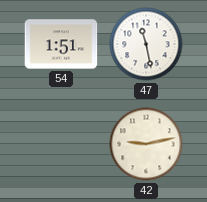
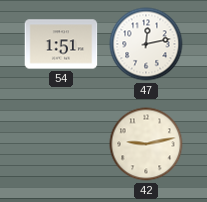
47: 11:28 -> 12:13 (146, 44)
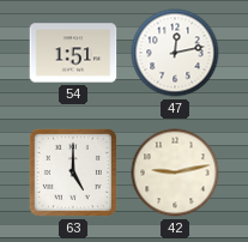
63: none -> 5:00 (73, 173)
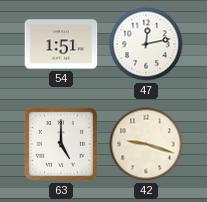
42: 9:13 -> 9:18 (146, 144)
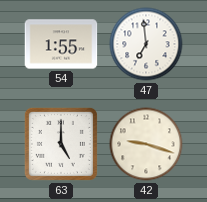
54: 1:51 -> 1:55 (61, 44)
47: 12:13 -> 6:59 (146, 44)
